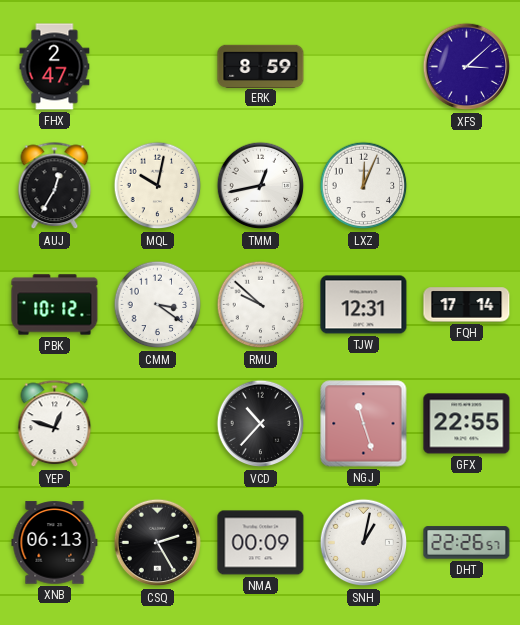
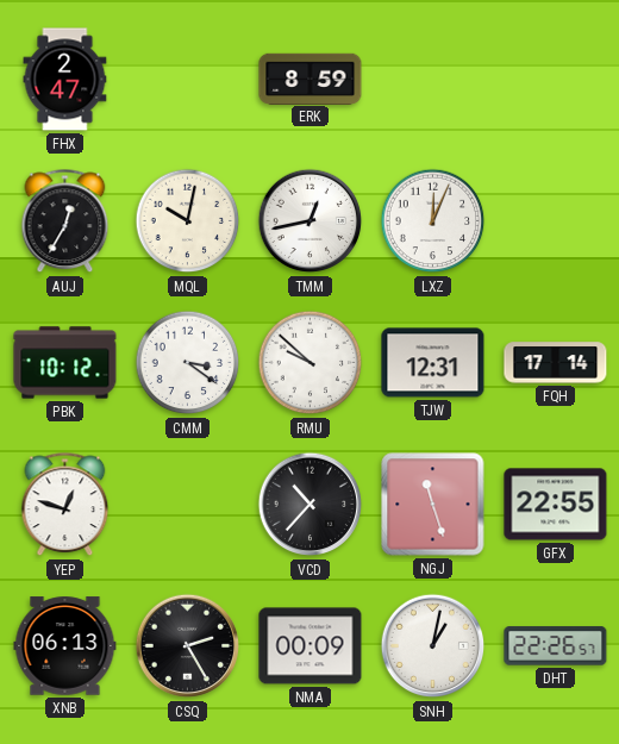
XFS: 3:08 -> none (467, 67)
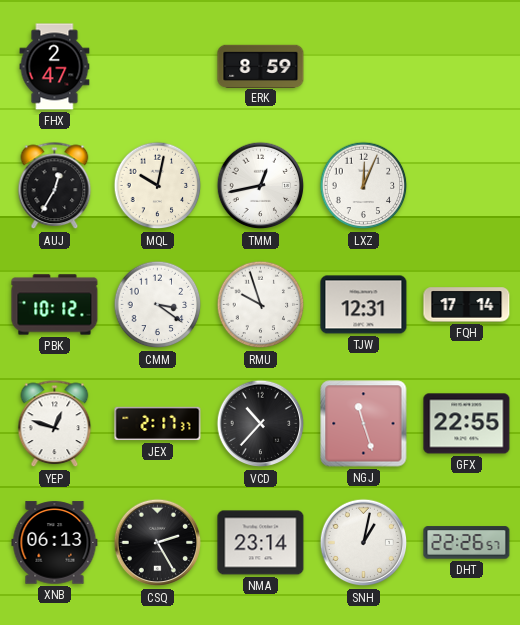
RMU: 9:52 -> 9:57 (261, 305)
JEX: none -> 2:17 (158, 424)
NMA: 00:09 -> 23:14 (261, 543)
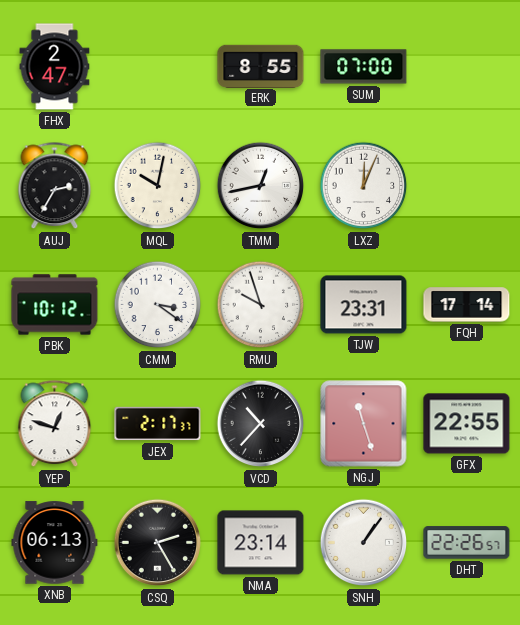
ERK: 8:59 -> 8:55 (261, 66)
SUM: none -> 07:00 (364, 67)
AUJ: 12:35 -> 2:35 (55, 186)
TJW: 12:31 -> 23:31 (364, 305)
SNH: 1:02 -> 1:06 (364, 543)
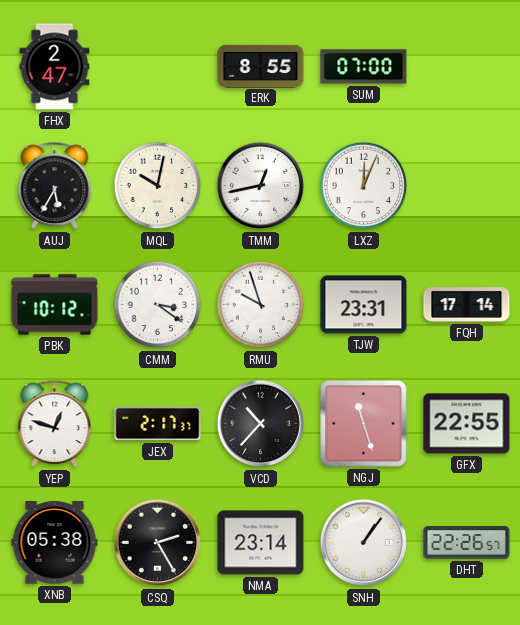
AUJ: 2:35 -> 5:35 (55, 186)
XNB: 06:13 -> 05:38 (55, 543)
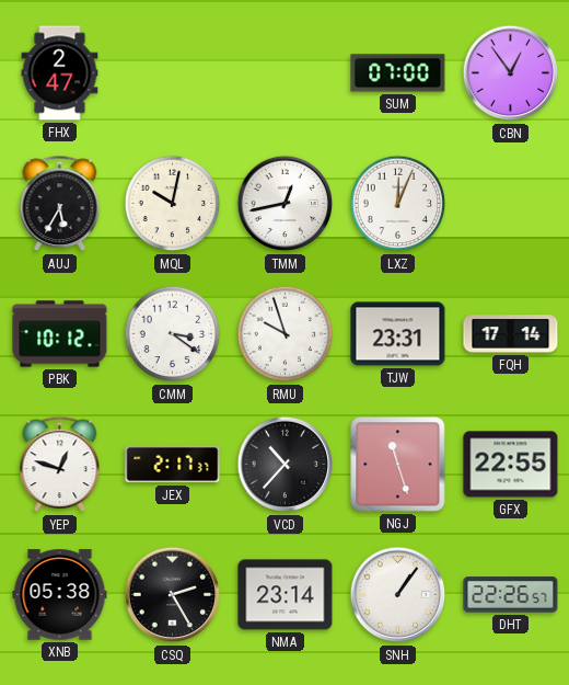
ERK: 8:55 -> none (261, 66)
CBN: none -> 12:54 (511, 73)
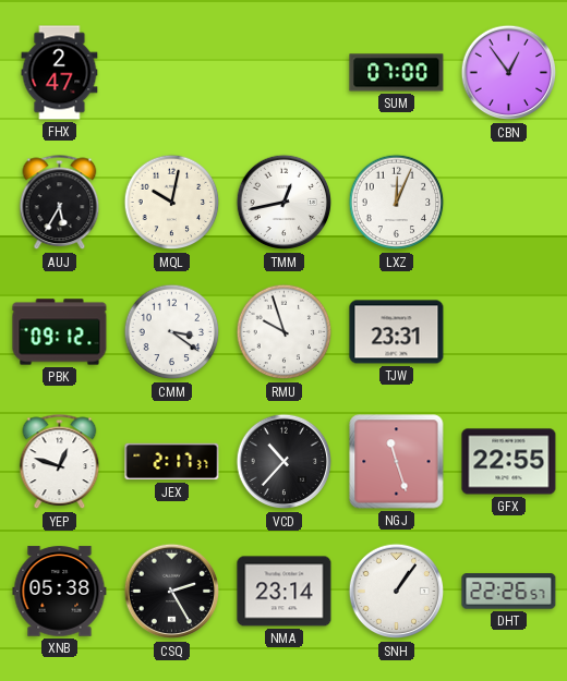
PBK: 10:12 -> 09:12 (60, 332)
FQH: 17:14 -> none (511, 334)
